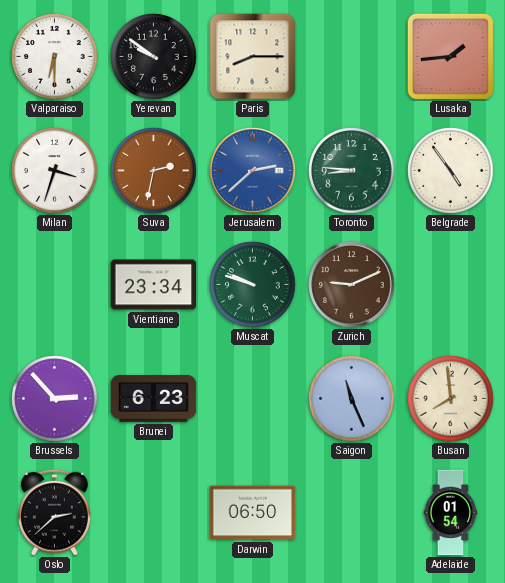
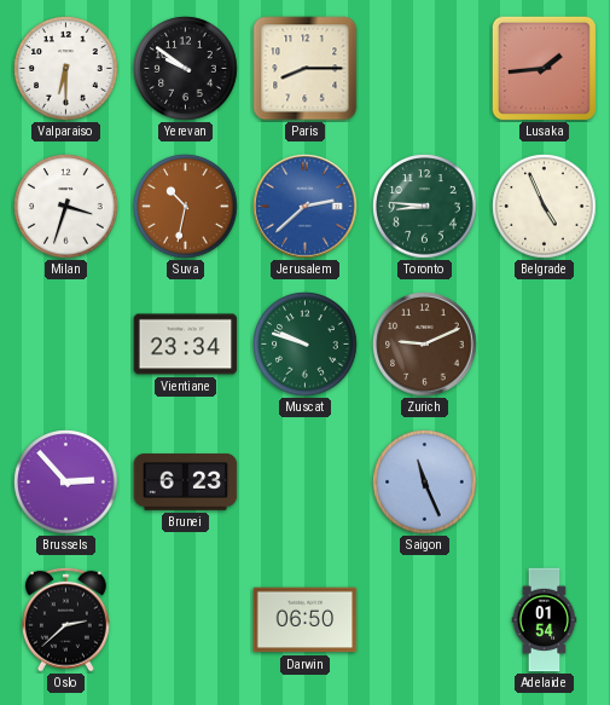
Suva: 2:32 -> 10:32 (186, 207)
Belgrade: 4:54 -> 4:56 (545, 207)
Busan: 7:59 -> none (451, 399)
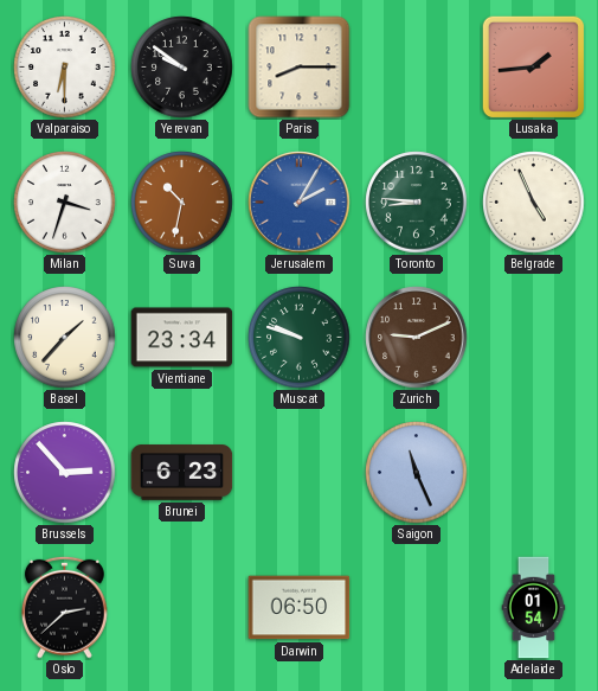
Jerusalem: 2:38 -> 2:05 (300, 203)
Basel: none -> 1:37 (65, 338)
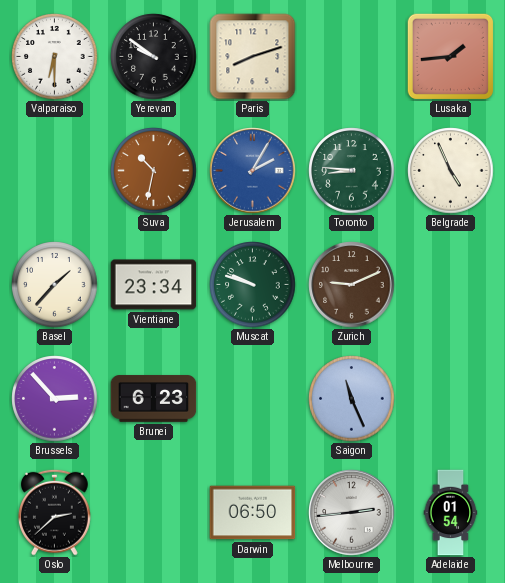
Paris: 8:15 -> 8:12 (253, 57)
Milan: 3:33 -> none (65, 203)
Melbourne: none -> 2:44 (352, 513)
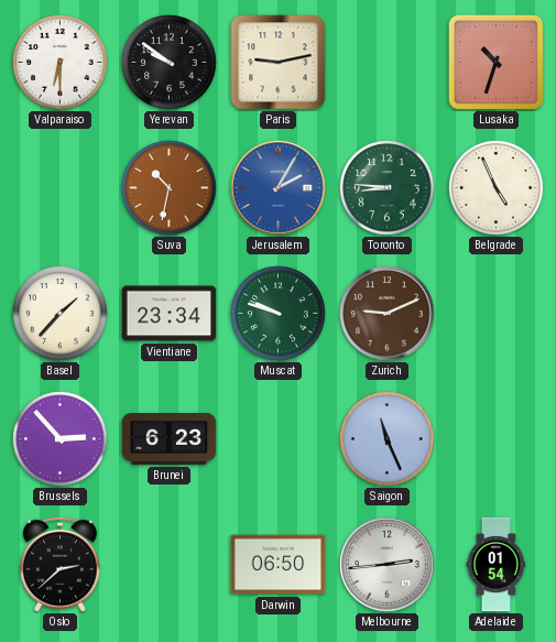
Paris: 8:12 -> 9:13 (279, 63)
Lusaka: 1:44 -> 10:33 (495, 62)
